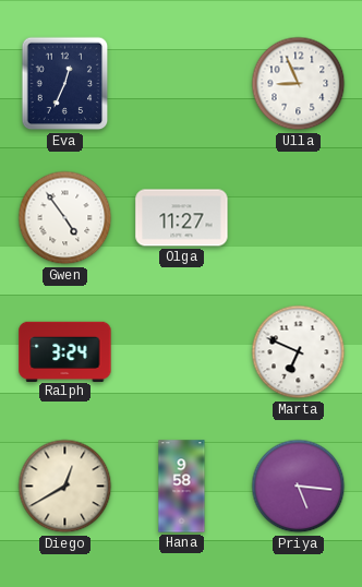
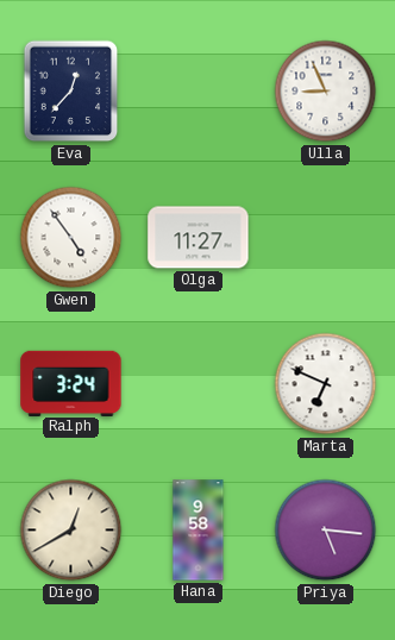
Eva: 12:34 -> 12:37 (71, 92)
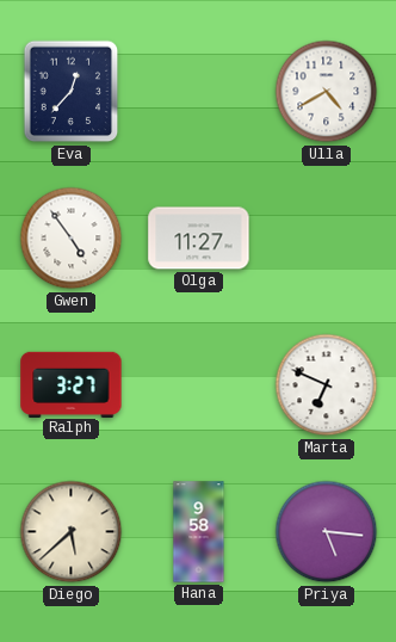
Ulla: 8:56 -> 4:40 (327, 92)
Ralph: 3:24 -> 3:27 (72, 384)
Diego: 12:40 -> 5:38 (72, 532)
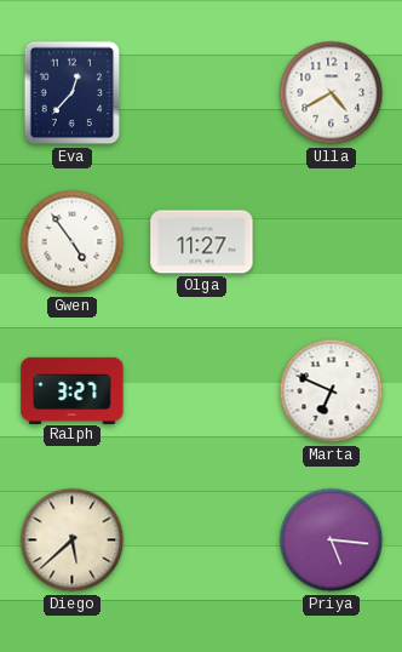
Hana: 9:58 -> none (199, 532)
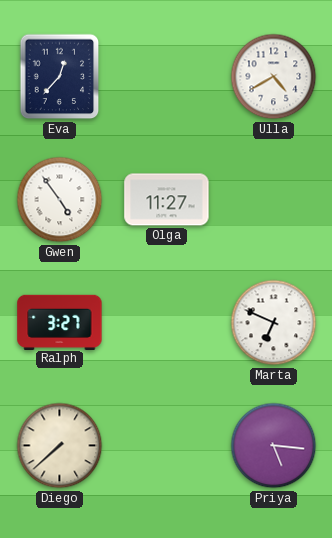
Diego: 5:38 -> 7:38 (60, 446)
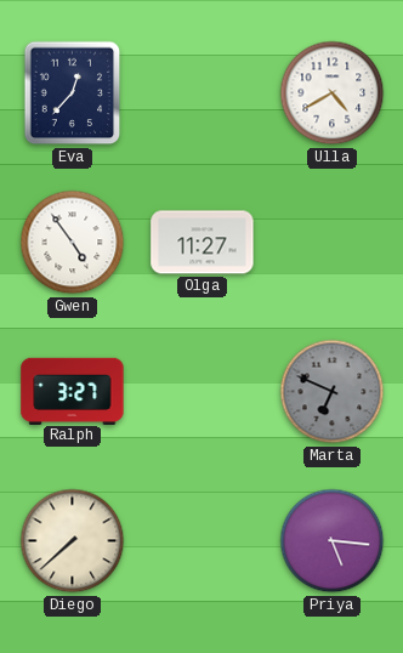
Marta dial: white -> grey (333, 392)
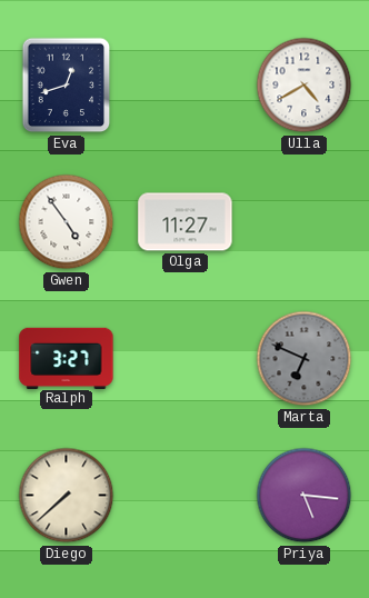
Eva: 12:37 -> 12:42 (67, 86)
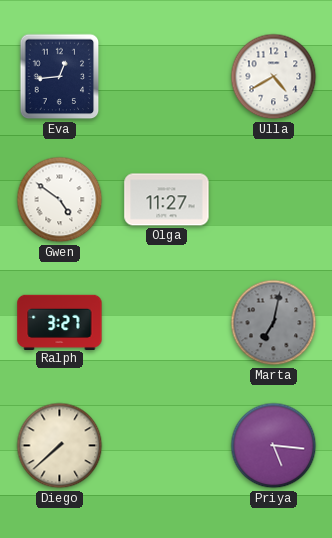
Eva: 12:42 -> 12:44 (60, 77)
Gwen: 4:54 -> 4:51 (60, 200)
Marta: 6:49 -> 7:02 (274, 323)
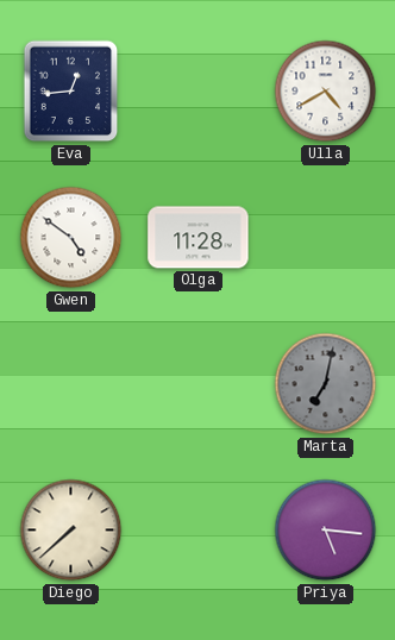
Olga: 11:27 -> 11:28 (199, 238)
Ralph: 3:27 -> none (60, 322)
